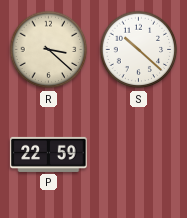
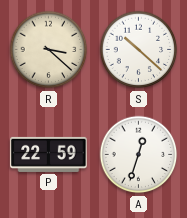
A: none -> 12:33 (139, 155)
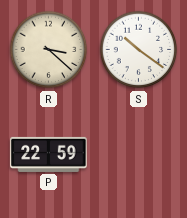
S: 10:22 -> 10:21 (139, 50)
A: 12:33 -> none (139, 155)
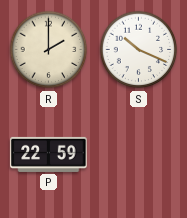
R: 3:22 -> 2:00 (49, 50)
S: 10:21 -> 10:19 (139, 50)
